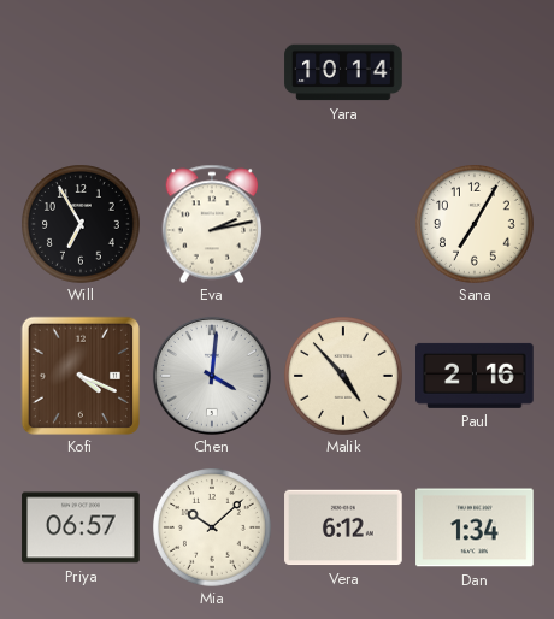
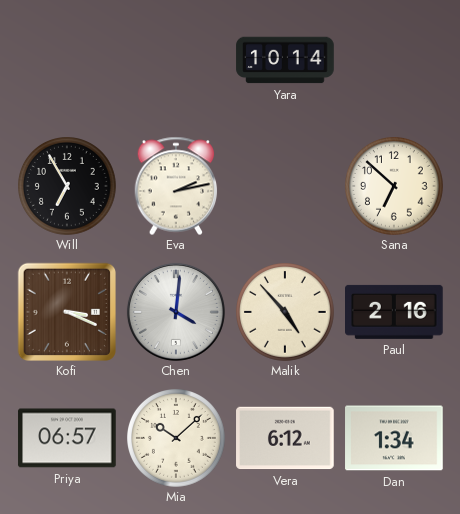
Sana: 7:05 -> 6:52 (395, 187)
Kofi: 4:19 -> 3:19 (66, 311)
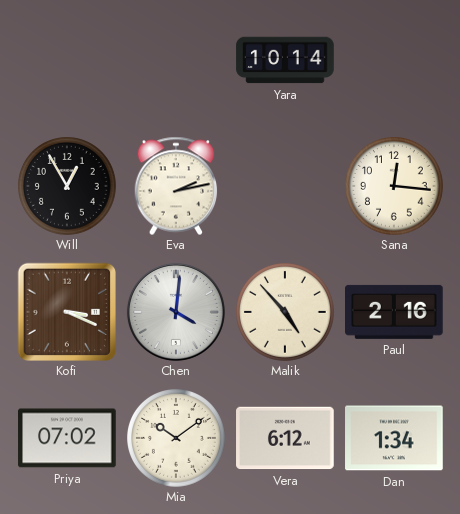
Will: 6:55 -> 12:55 (68, 187)
Sana: 6:52 -> 12:16 (395, 187)
Priya: 06:57 -> 07:02 (67, 438)
Mia: 10:08 -> 10:09 (177, 439)
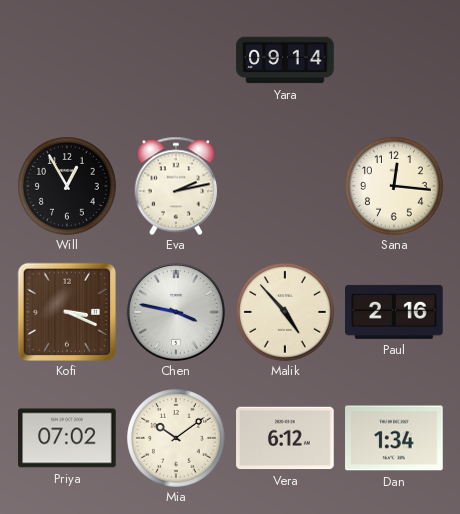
Yara: 10:14 -> 09:14 (285, 60)
Chen: 4:01 -> 3:47 (176, 312)
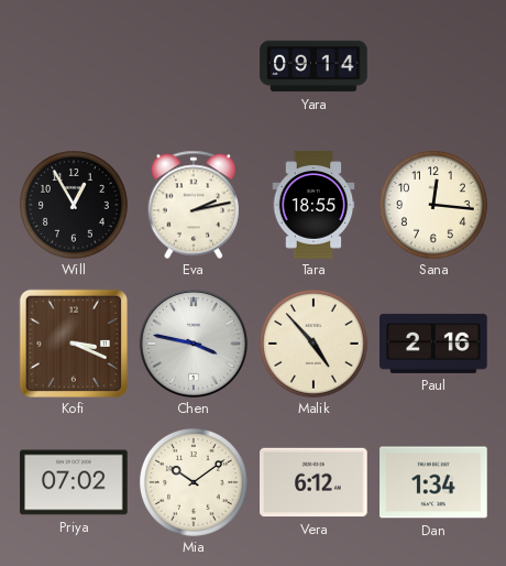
Tara: none -> 18:55 (313, 205)
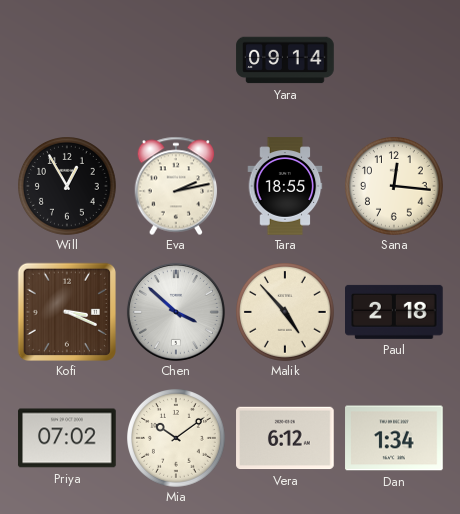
Chen: 3:47 -> 3:52 (176, 312)
Paul: 2:16 -> 2:18 (394, 312)
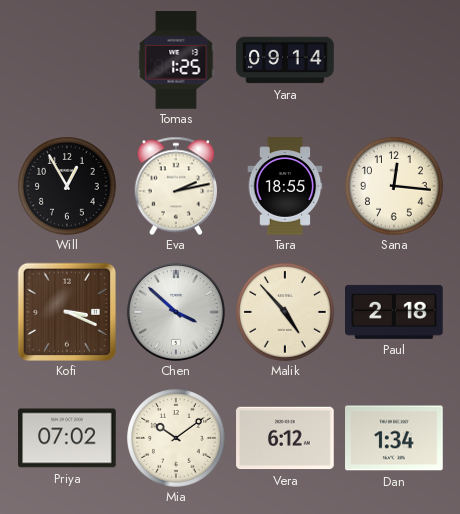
Tomas: none -> 1:25 (176, 60)
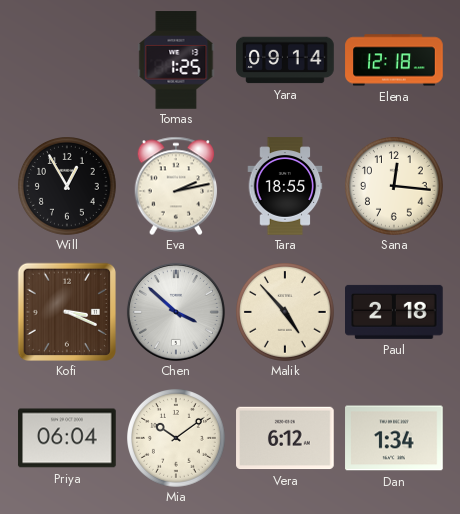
Elena: none -> 12:18 (394, 60)
Priya: 07:02 -> 06:04 (67, 438)
